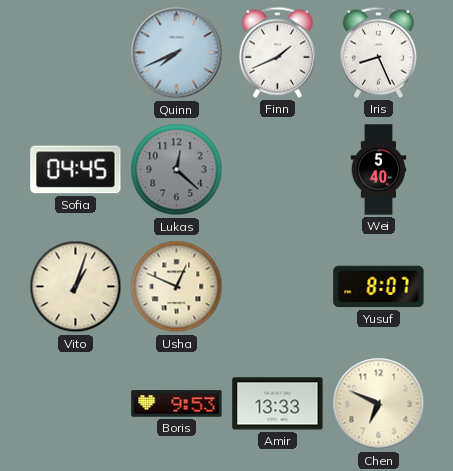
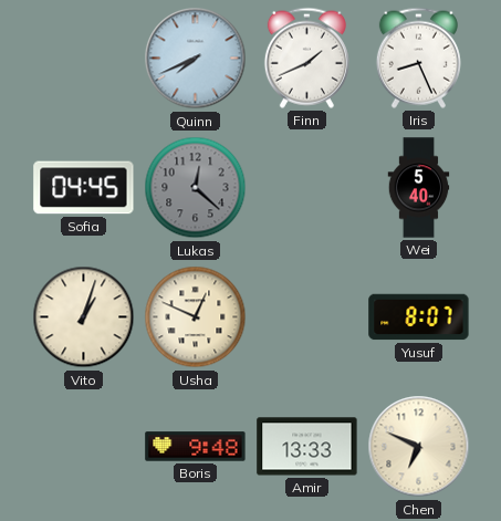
Boris: 9:53 -> 9:48 (196, 447)
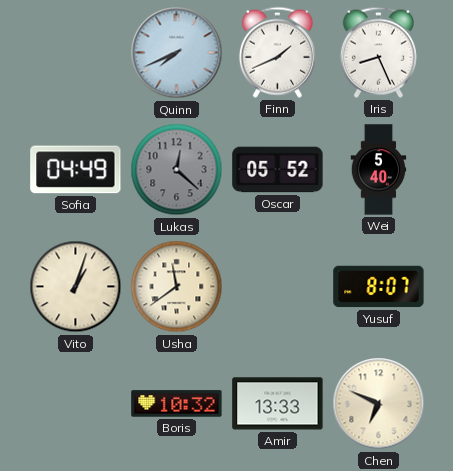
Sofia: 04:45 -> 04:49 (76, 170)
Oscar: none -> 05:52 (278, 170)
Usha: 12:49 -> 11:39 (177, 287)
Boris: 9:48 -> 10:32 (177, 404)
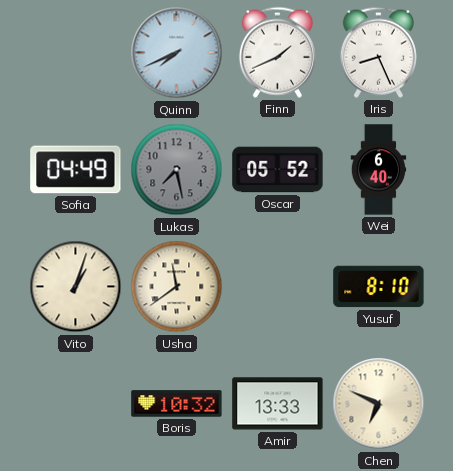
Lukas: 12:22 -> 7:28 (177, 170)
Wei: 5:40 -> 6:40 (379, 170)
Yusuf: 8:07 -> 8:10 (379, 287)
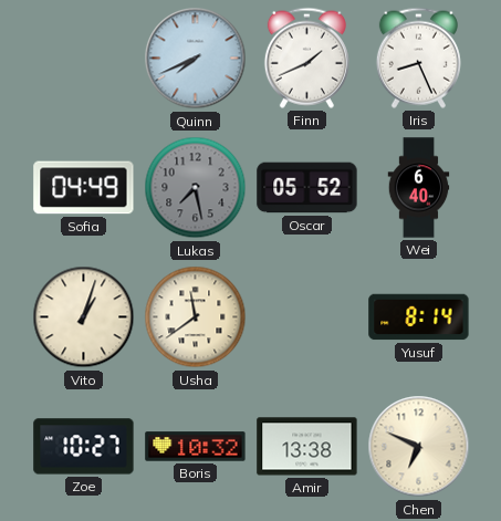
Yusuf: 8:10 -> 8:14 (419, 317)
Zoe: none -> 10:27 (84, 447)
Amir: 13:33 -> 13:38 (307, 447)
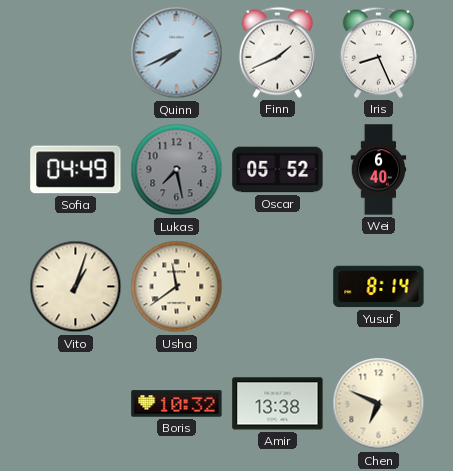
Zoe: 10:27 -> none (84, 447)
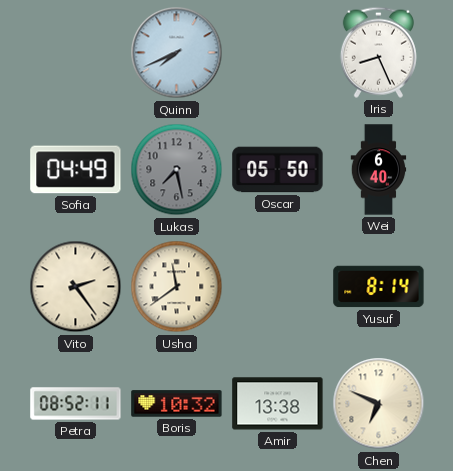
Finn: 1:41 -> none (277, 52)
Oscar: 05:52 -> 05:50 (278, 170)
Vito: 1:03 -> 2:24 (76, 287)
Petra: none -> 08:52 (76, 404)
